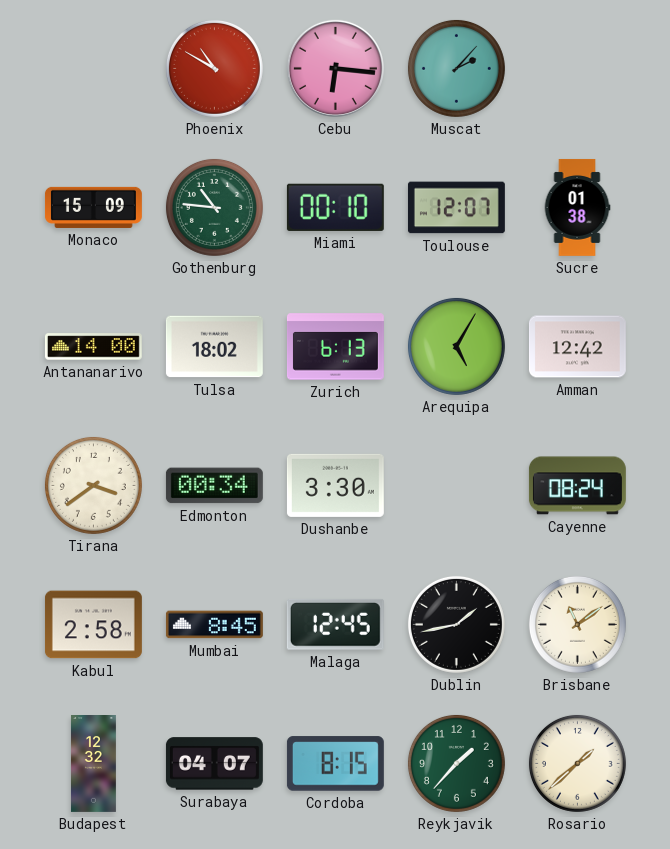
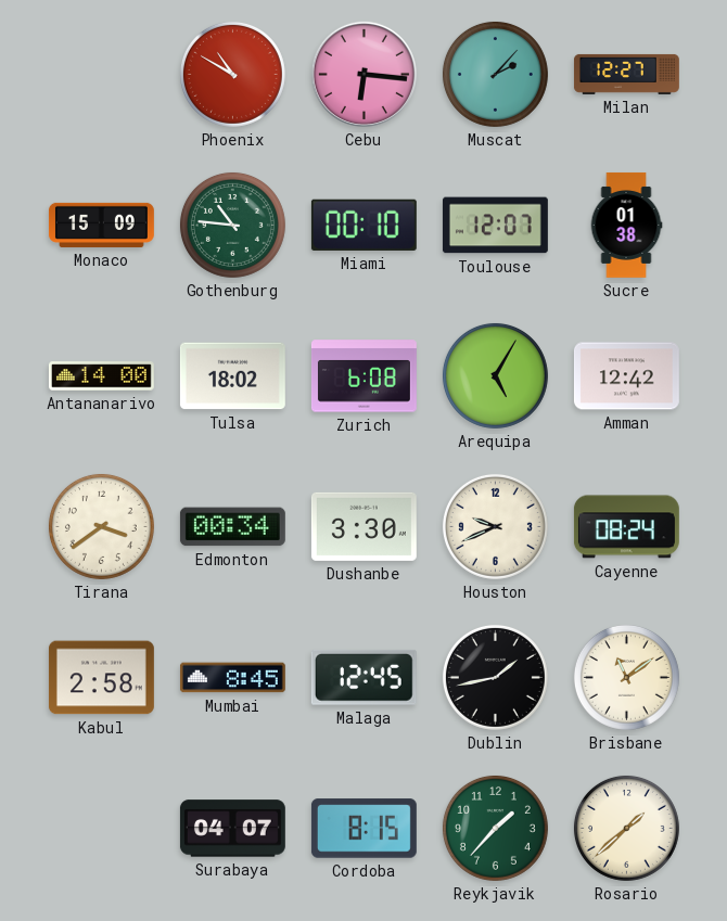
Milan: none -> 12:27 (627, 74)
Zurich: 6:13 -> 6:08 (363, 376)
Houston: none -> 9:41 (495, 526)
Budapest: 12:32 -> none (93, 764)
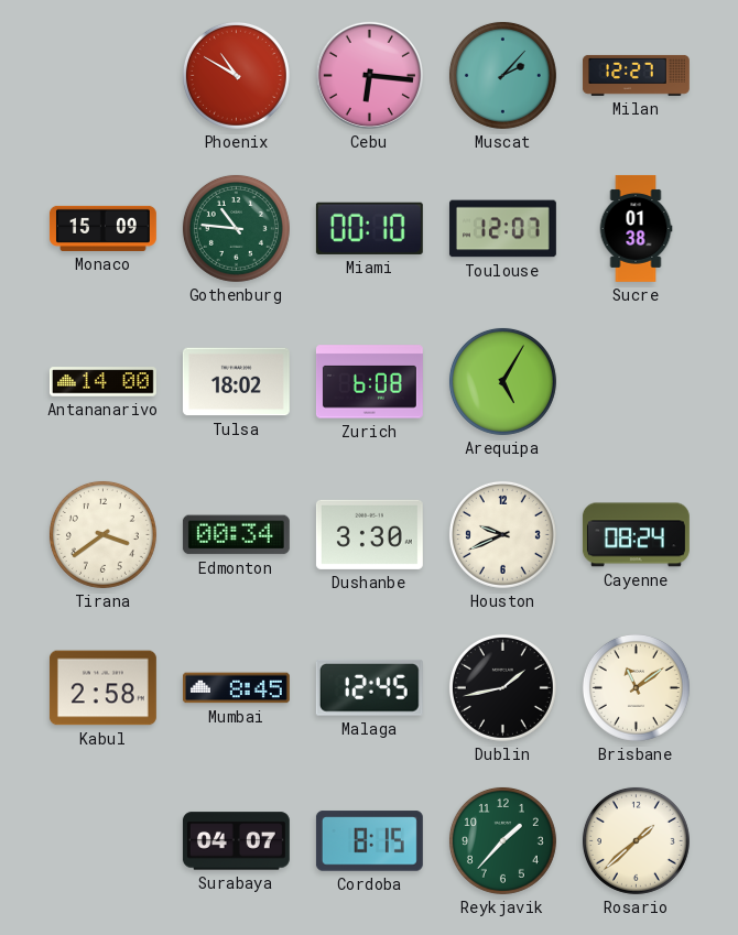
Amman: 12:42 -> none (626, 376)
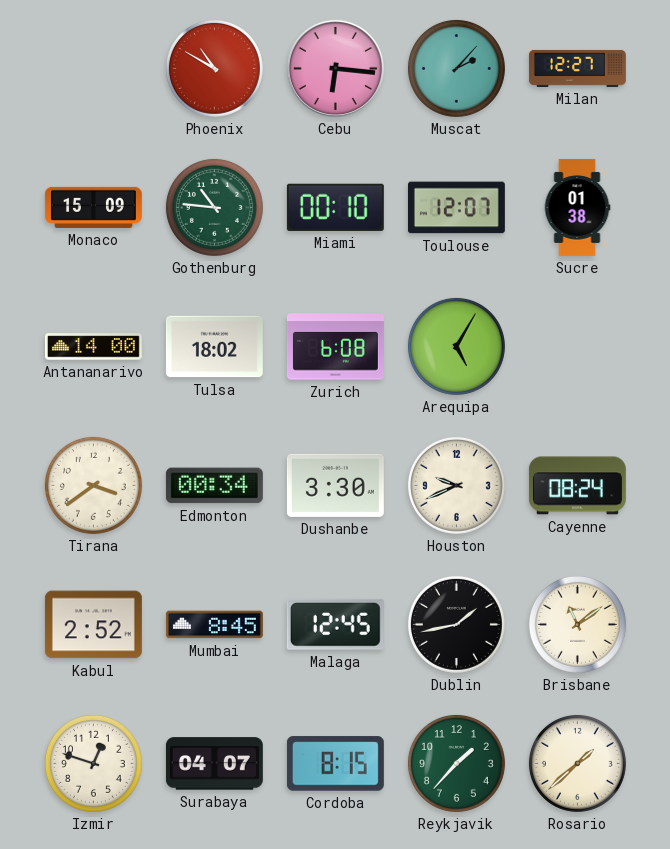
Kabul: 2:58 -> 2:52 (93, 625)
Izmir: none -> 12:48 (93, 763)
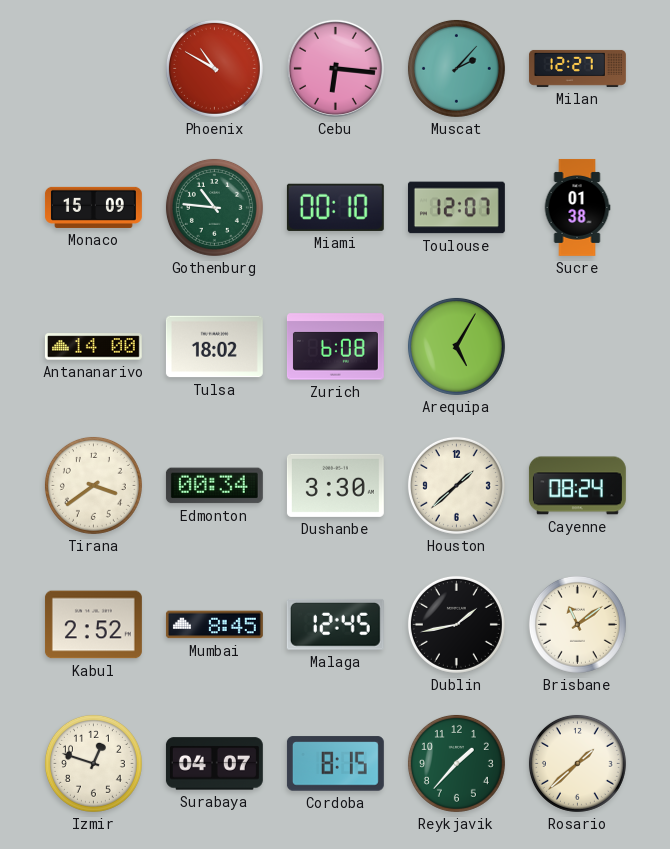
Houston: 9:41 -> 1:38 (456, 485)
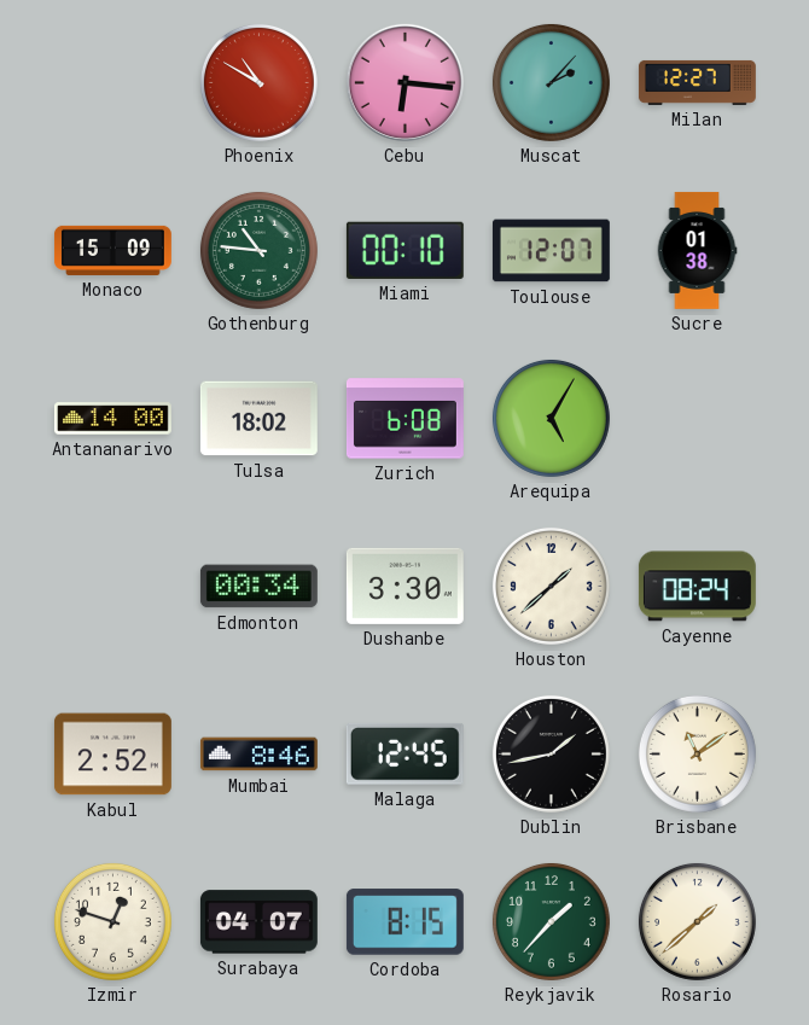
Tirana: 3:39 -> none (93, 485)
Mumbai: 8:45 -> 8:46 (258, 755)
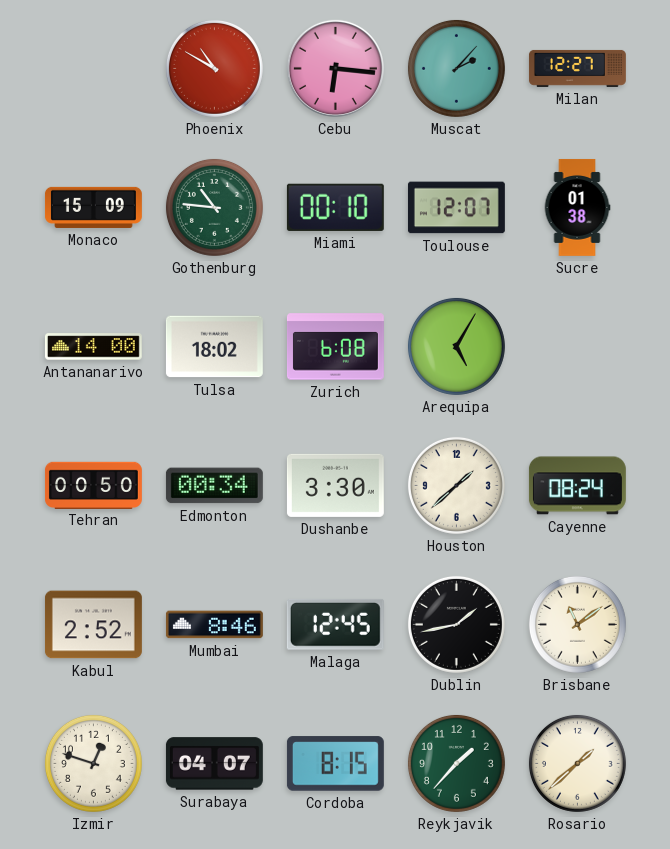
Tehran: none -> 00:50 (93, 485)
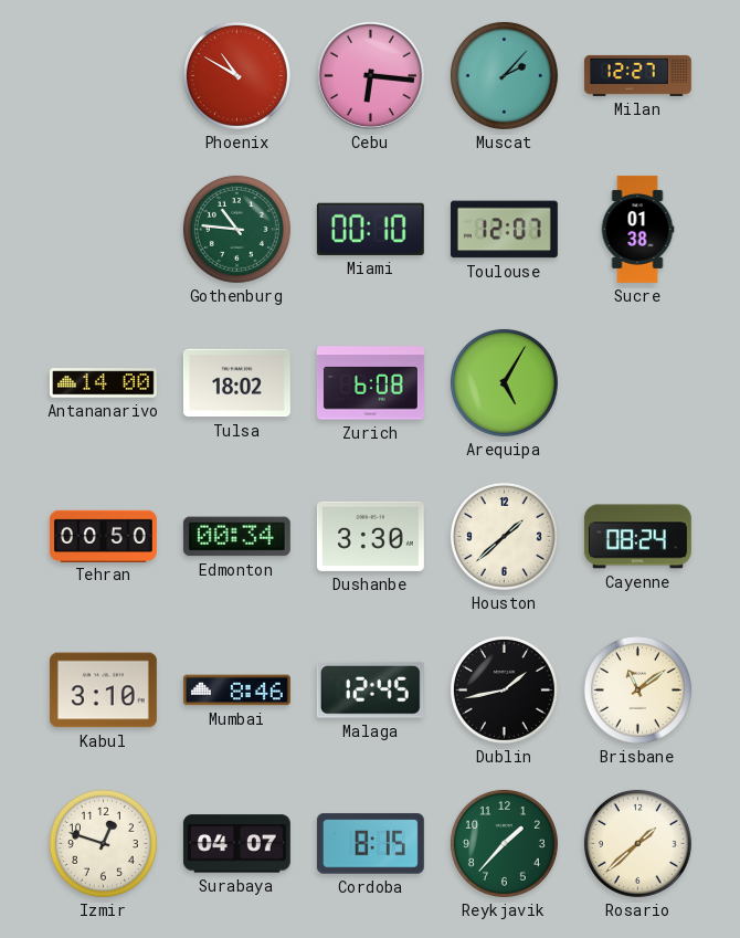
Monaco: 15:09 -> none (93, 207)
Kabul: 2:52 -> 3:10 (103, 691)
